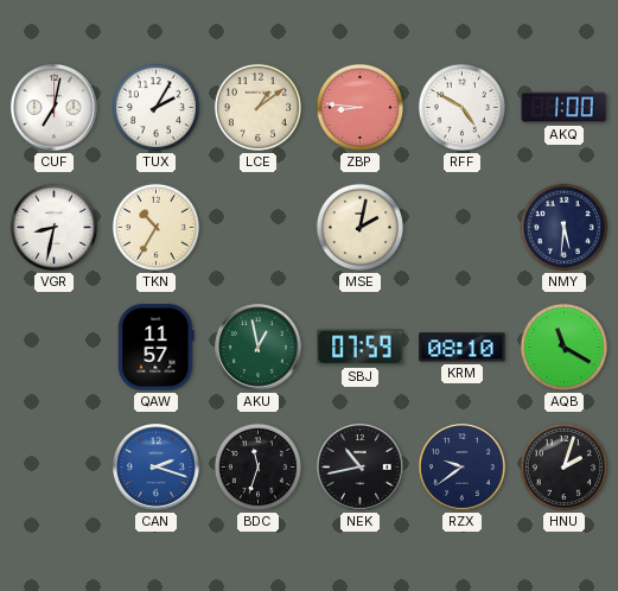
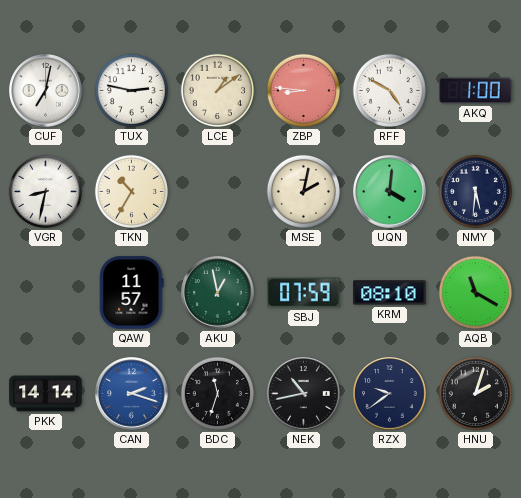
TUX: 2:05 -> 2:47 (131, 90)
UQN: none -> 4:01 (390, 192)
PKK: none -> 14:14 (46, 394)
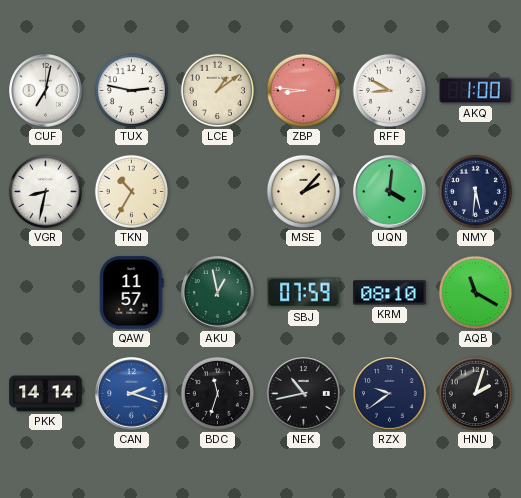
RFF: 4:50 -> 8:50 (389, 90)
MSE: 2:02 -> 2:07 (303, 191)
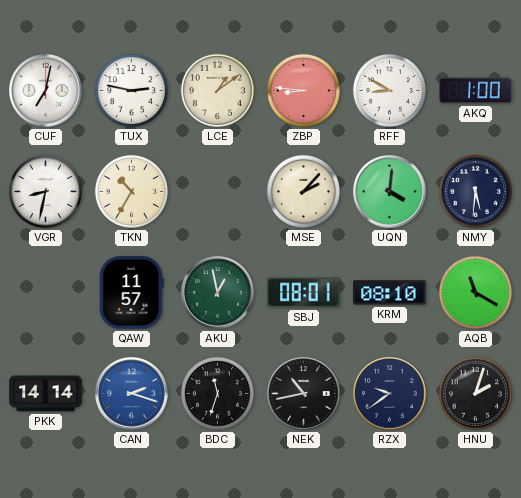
SBJ: 07:59 -> 08:01 (304, 293)
